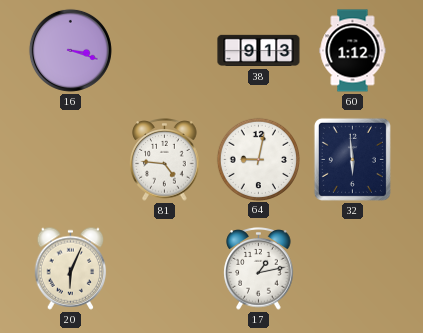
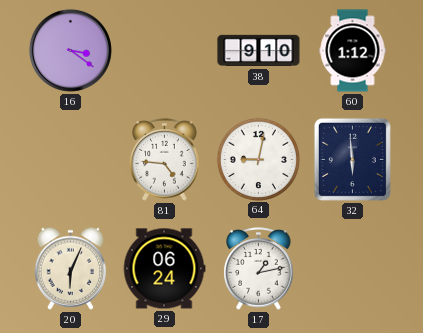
16: 3:18 -> 3:21 (70, 50)
38: 9:13 -> 9:10 (259, 51)
29: none -> 06:24 (164, 269)
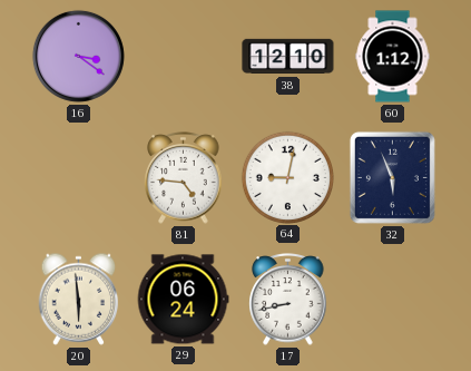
38: 9:10 -> 12:10 (288, 57)
32: 5:59 -> 5:56 (392, 177)
20: 6:04 -> 5:59 (79, 299)
17: 1:13 -> 8:43 (288, 300)
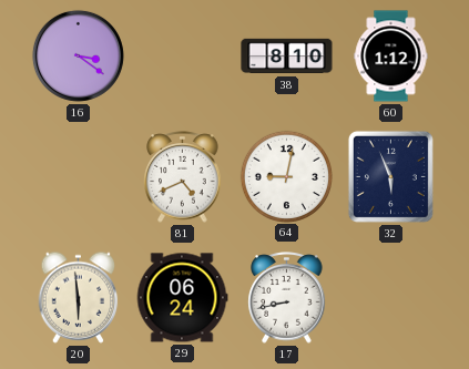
38: 12:10 -> 8:10 (287, 57)
81: 4:46 -> 4:41 (183, 177)
